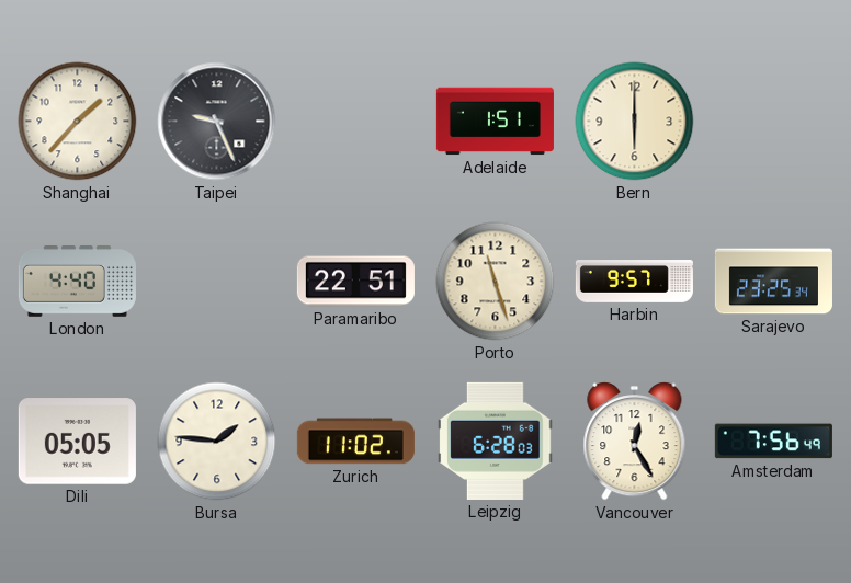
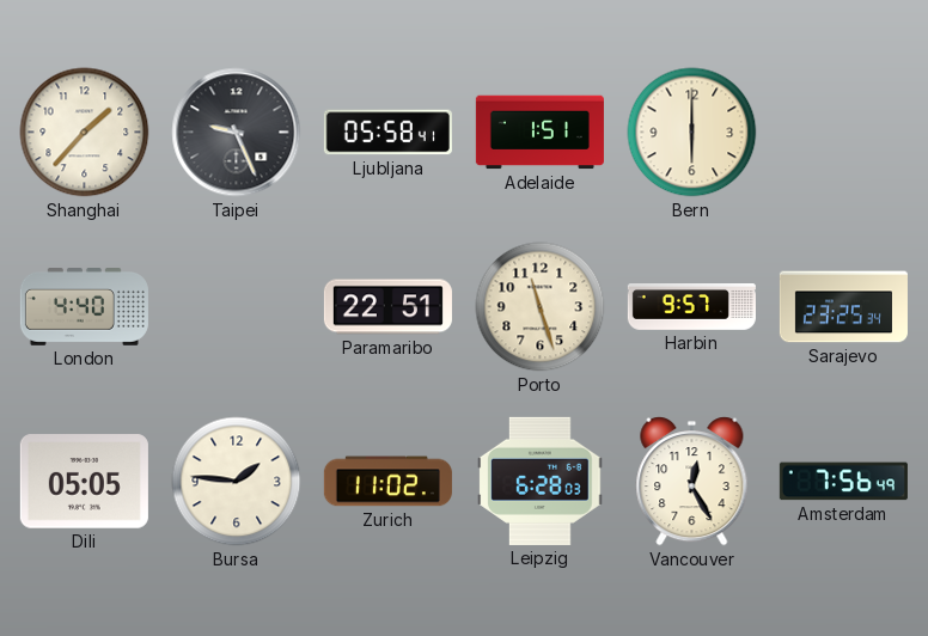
Ljubljana: none -> 05:58 (387, 133)
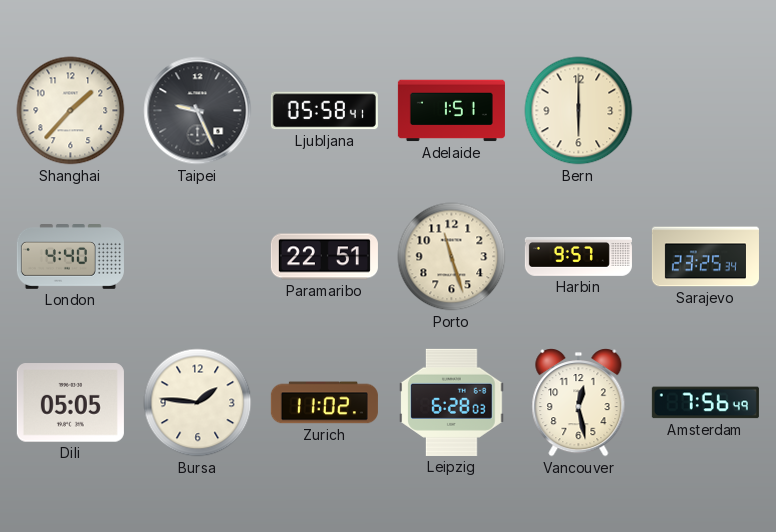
Vancouver: 12:25 -> 12:28 (579, 403)
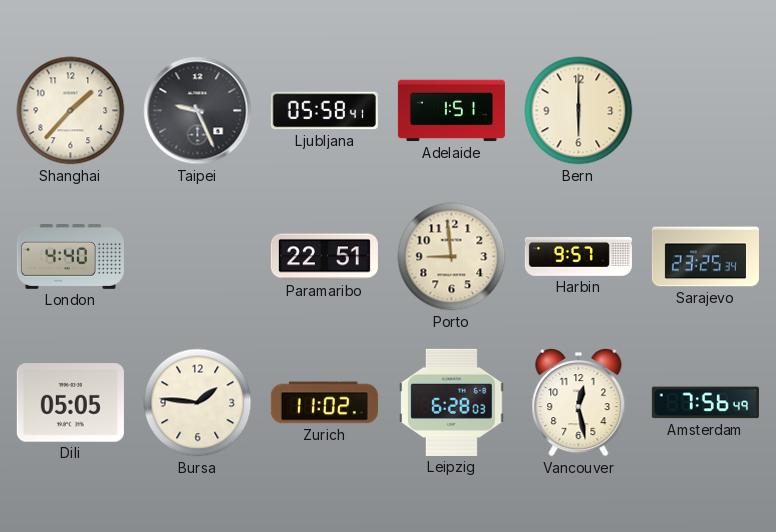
Porto: 11:27 -> 8:59 (452, 257)
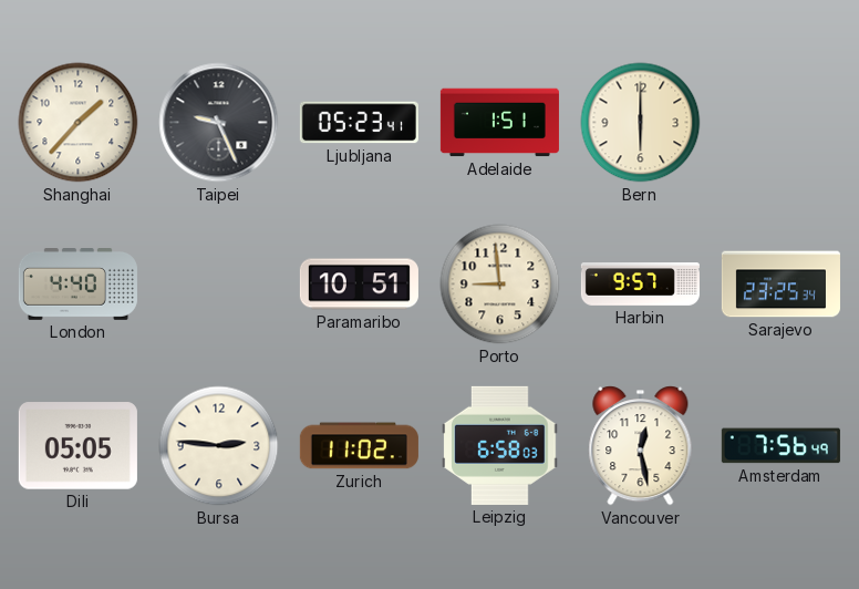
Ljubljana: 05:58 -> 05:23 (359, 123)
Paramaribo: 22:51 -> 10:51 (359, 285)
Bursa: 1:46 -> 2:46 (219, 446)
Leipzig: 6:28 -> 6:58 (500, 445)
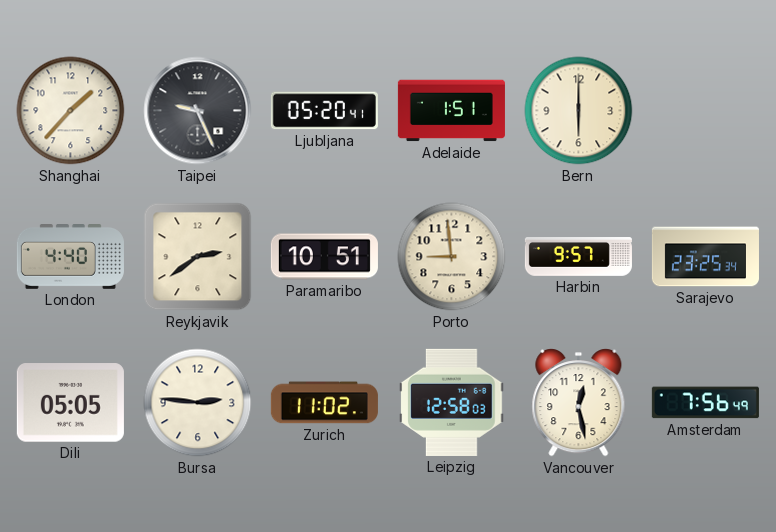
Ljubljana: 05:23 -> 05:20 (324, 111)
Reykjavik: none -> 2:39 (198, 257)
Leipzig: 6:58 -> 12:58 (452, 402)
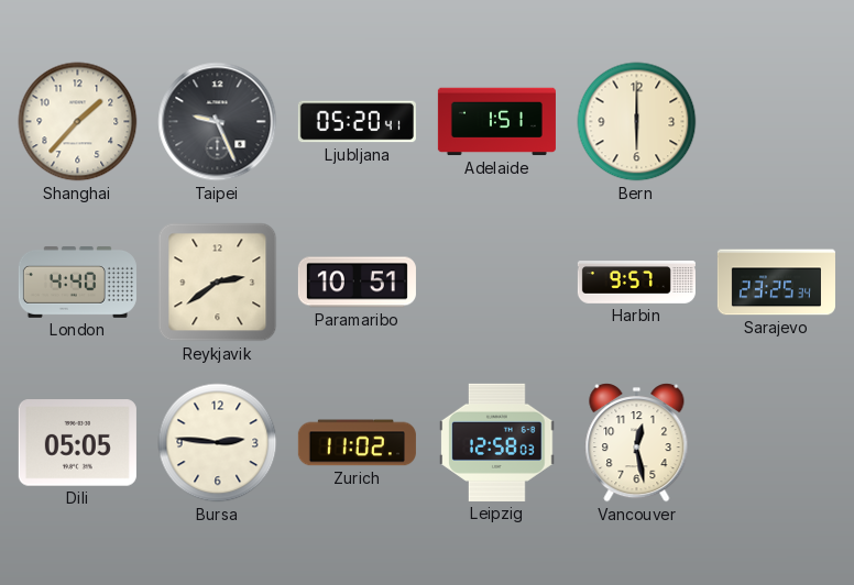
Porto: 8:59 -> none (452, 257)
Amsterdam: 7:56 -> none (705, 403)
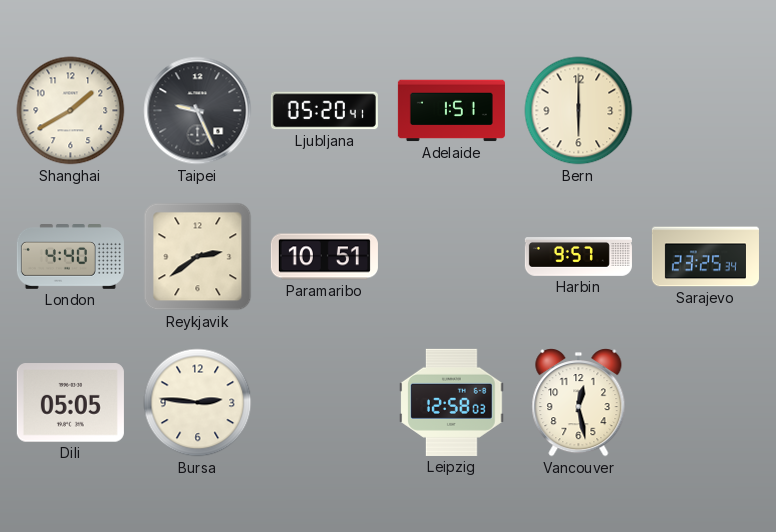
Shanghai: 1:37 -> 1:40 (71, 111)
Zurich: 11:02 -> none (357, 443)
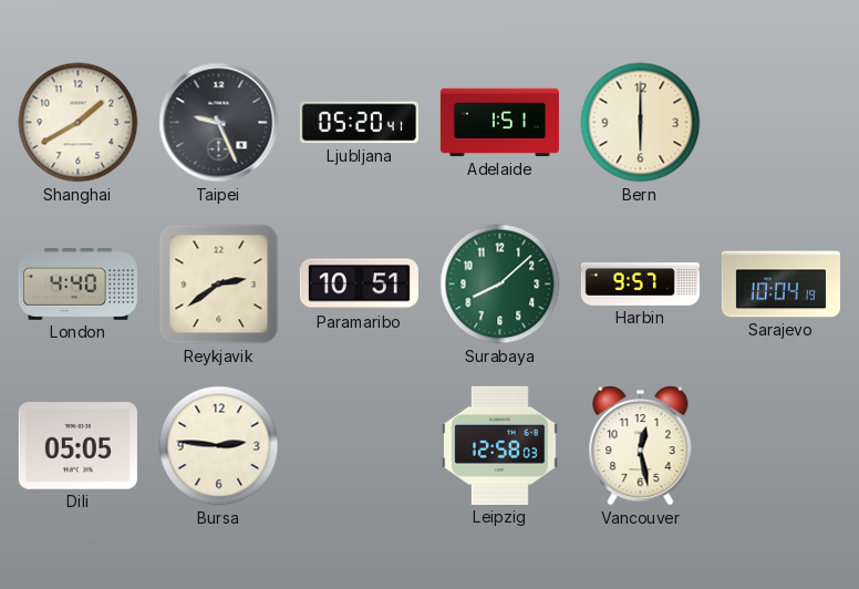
Surabaya: none -> 8:08 (500, 285)
Sarajevo: 23:25 -> 10:04 (780, 285)
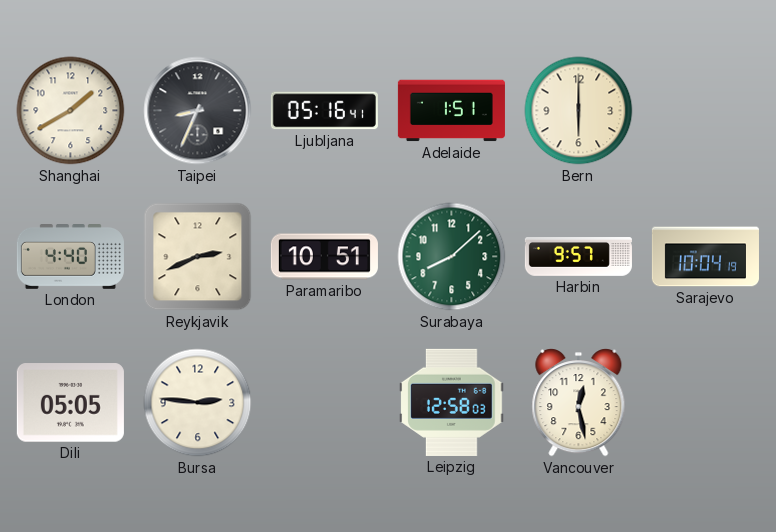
Taipei: 9:26 -> 8:34 (198, 111)
Ljubljana: 05:20 -> 05:16 (324, 111)
Reykjavik: 2:39 -> 2:41 (198, 257)
